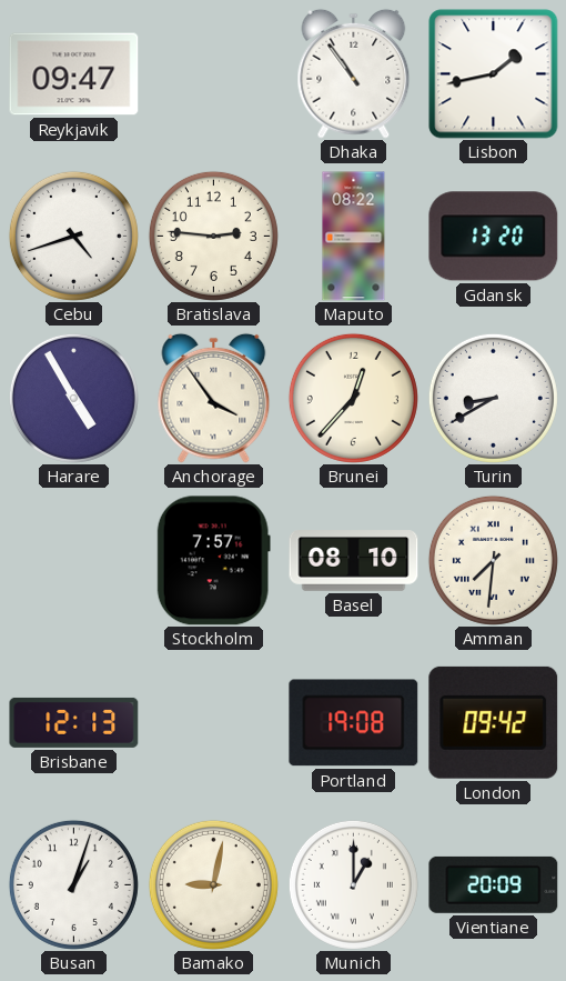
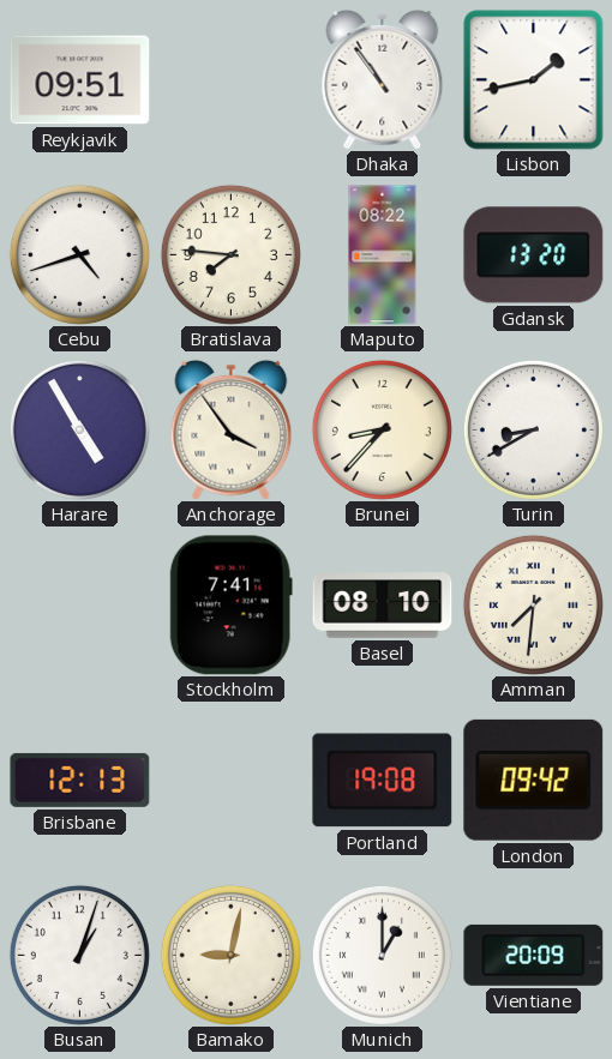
Reykjavik: 09:47 -> 09:51 (80, 80)
Bratislava: 2:46 -> 7:46 (230, 254)
Brunei: 12:37 -> 8:37 (382, 429)
Stockholm: 7:57 -> 7:41 (230, 606)
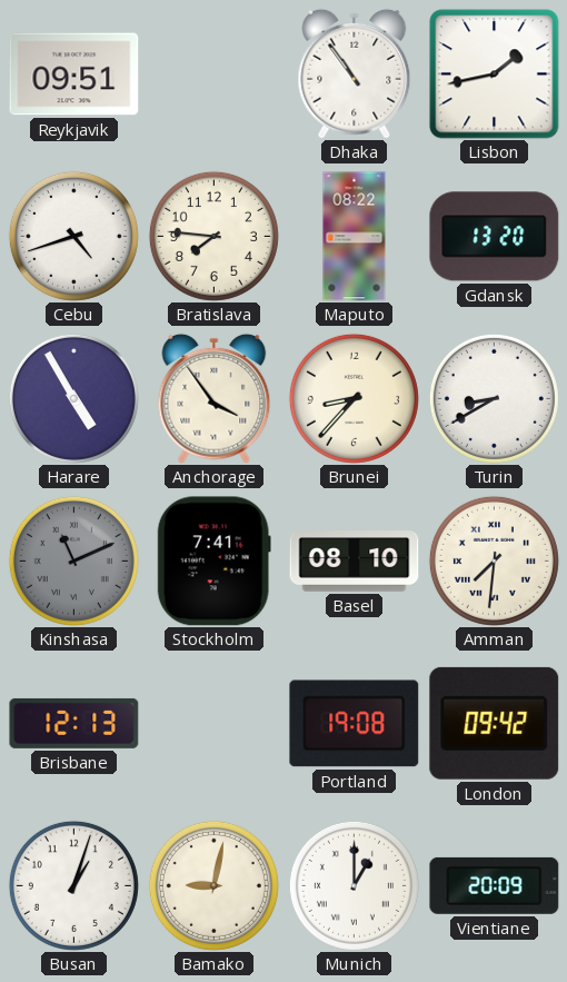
Kinshasa: none -> 11:11 (73, 561)
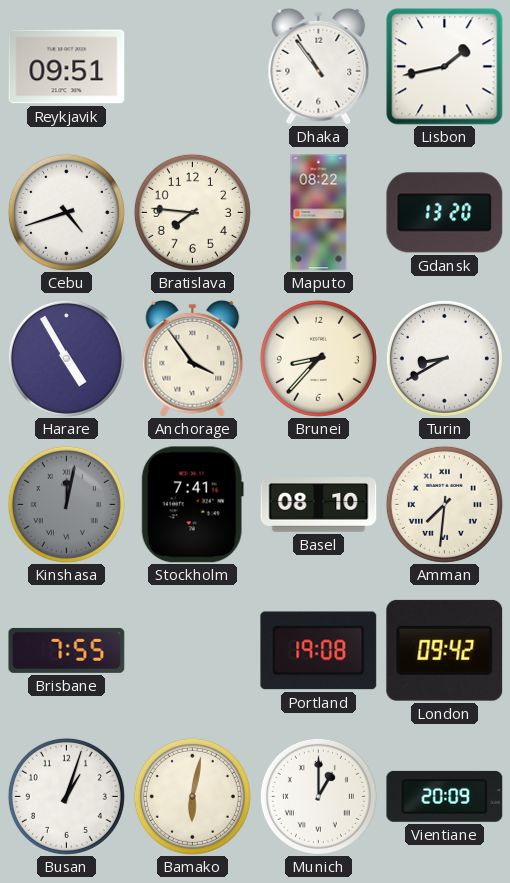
Kinshasa: 11:11 -> 12:02 (66, 504)
Brisbane: 12:13 -> 7:55 (67, 650)
Bamako: 9:02 -> 6:02 (192, 796)
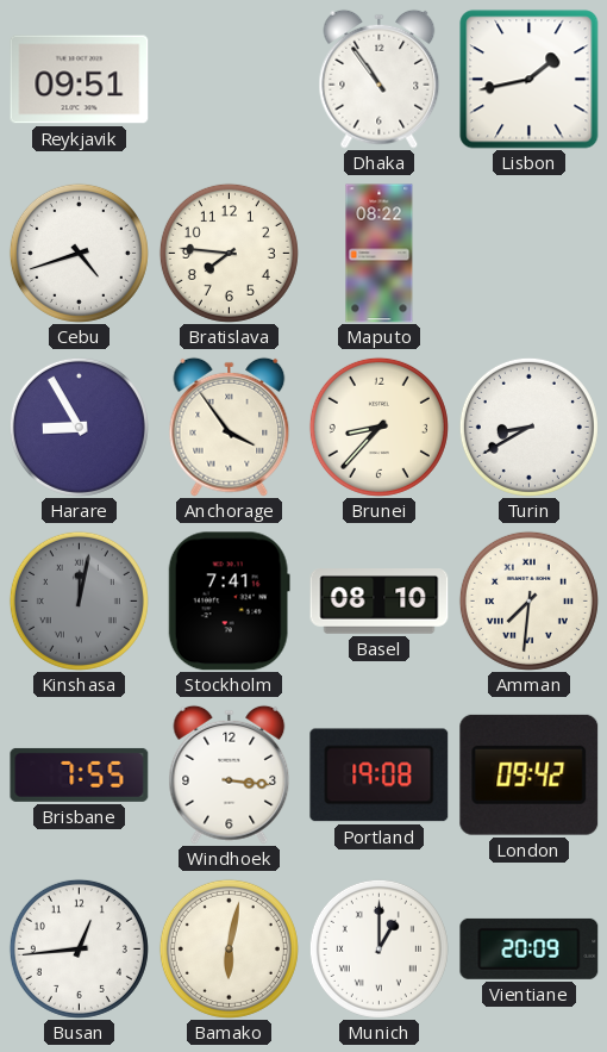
Gdansk: 13:20 -> none (445, 213)
Harare: 4:55 -> 8:55 (79, 427)
Windhoek: none -> 3:16 (230, 774)
Busan: 1:03 -> 12:44 (79, 948)
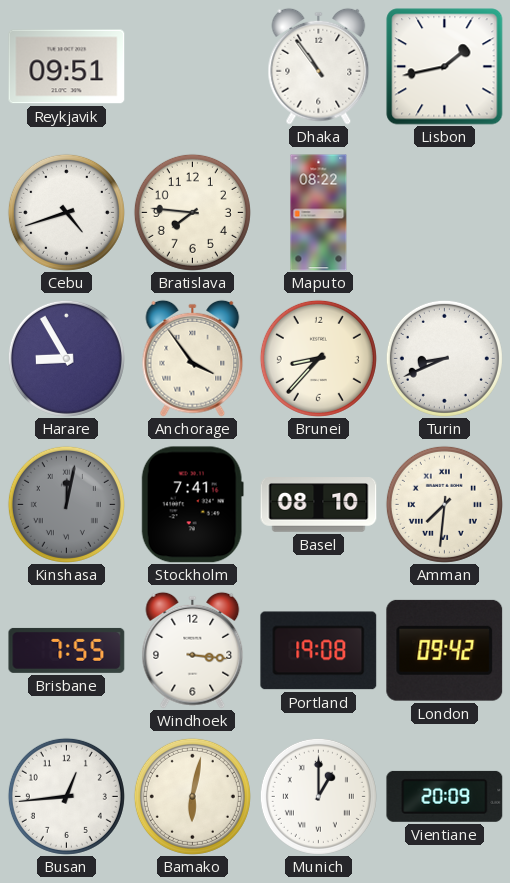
Turin: 8:40 -> 8:41 (444, 358)
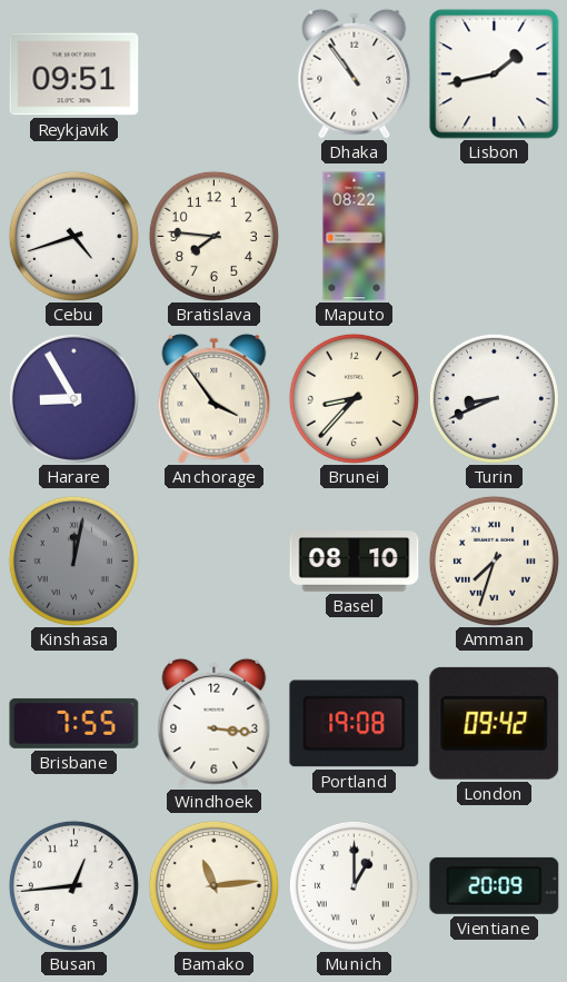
Stockholm: 7:41 -> none (192, 505)
Amman: 7:31 -> 7:33 (494, 561)
Bamako: 6:02 -> 11:14 (213, 885)
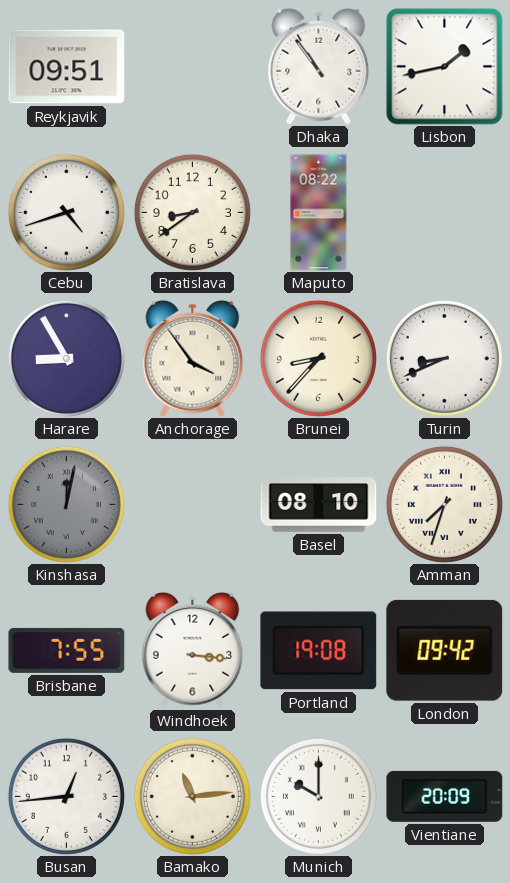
Bratislava: 7:46 -> 8:39 (192, 212)
Munich: 1:00 -> 10:00 (318, 796)
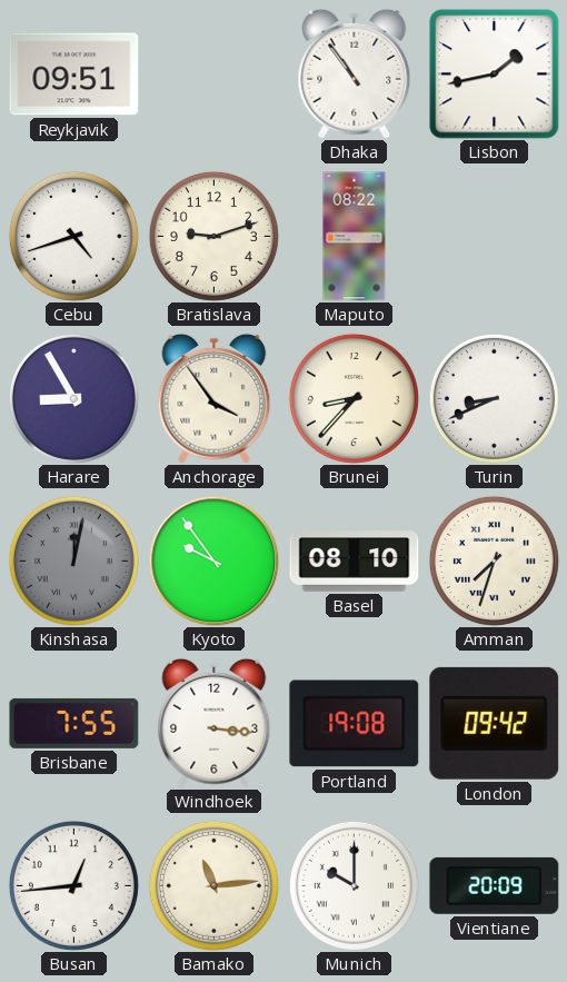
Bratislava: 8:39 -> 9:12 (213, 236)
Kyoto: none -> 9:54 (213, 561)
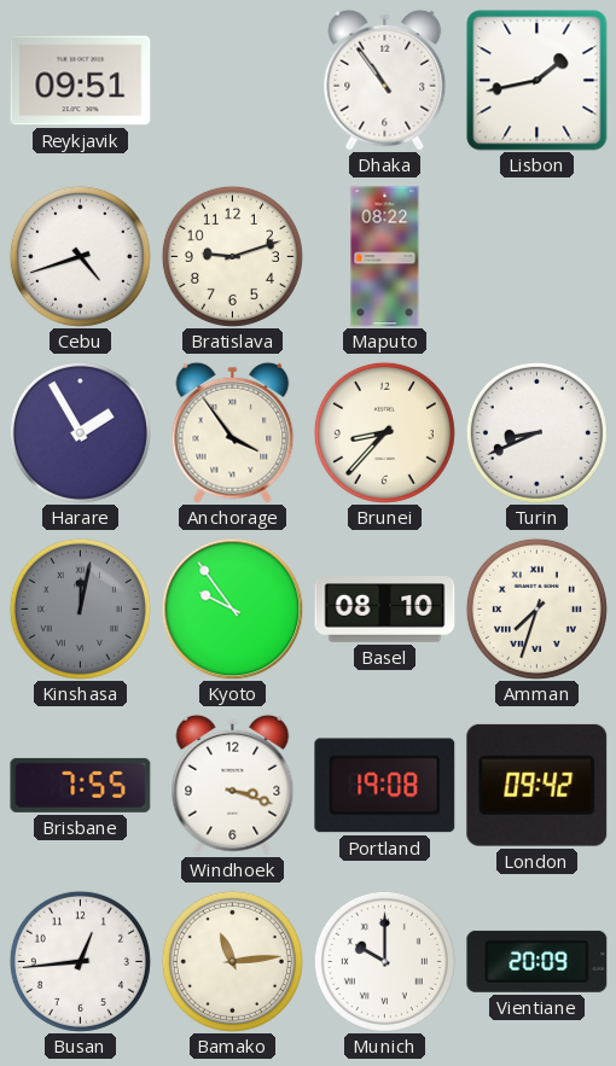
Harare: 8:55 -> 1:55 (80, 432)
Windhoek: 3:16 -> 3:18 (233, 785)
